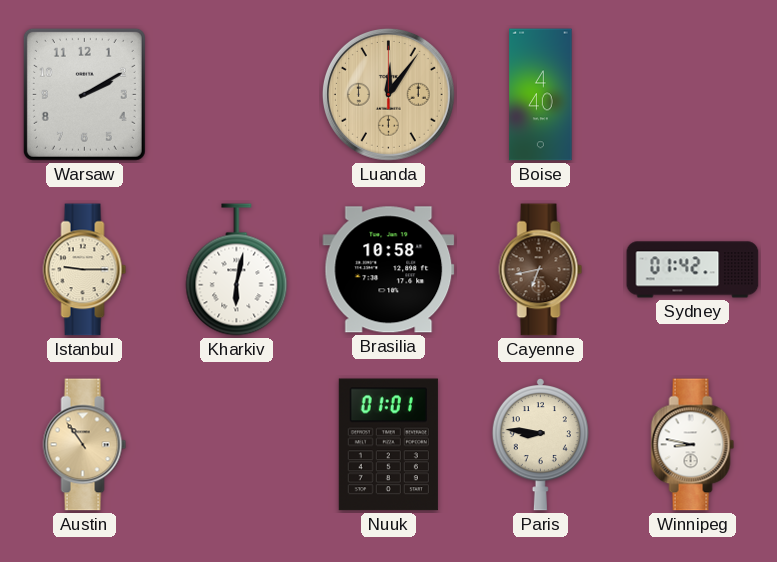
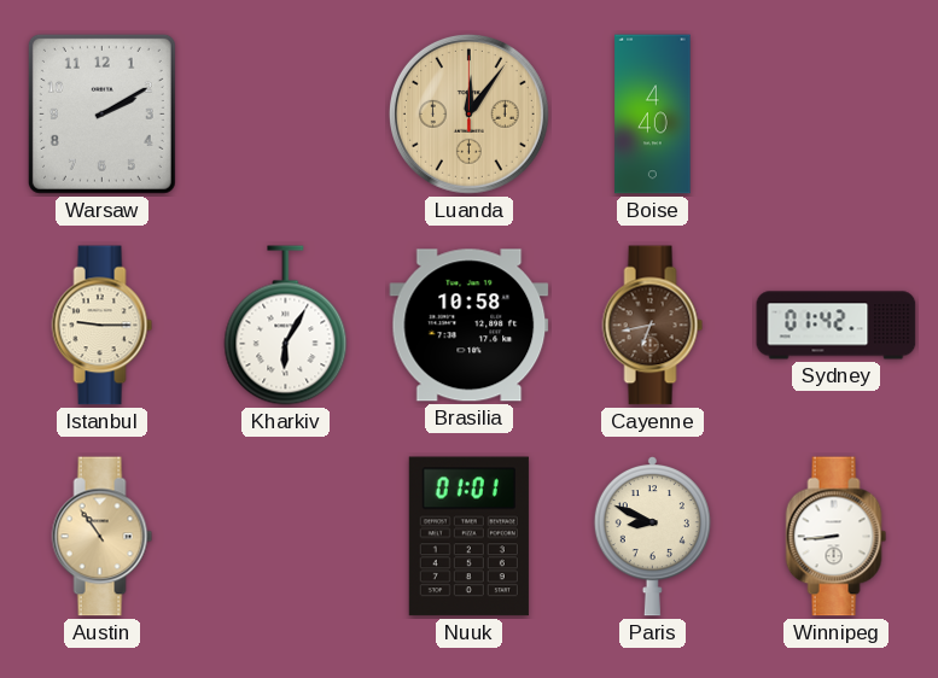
Kharkiv: 6:02 -> 6:05 (286, 326)
Paris: 8:46 -> 8:49 (652, 537)
Winnipeg: 8:47 -> 8:44 (837, 537)
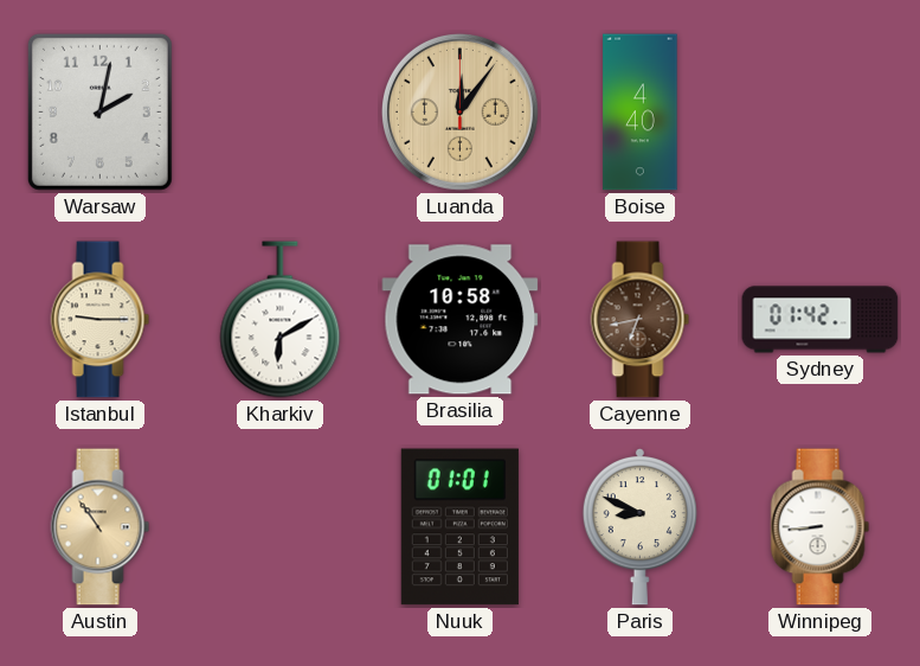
Warsaw: 2:10 -> 2:02 (99, 111)
Kharkiv: 6:05 -> 6:10 (281, 320)
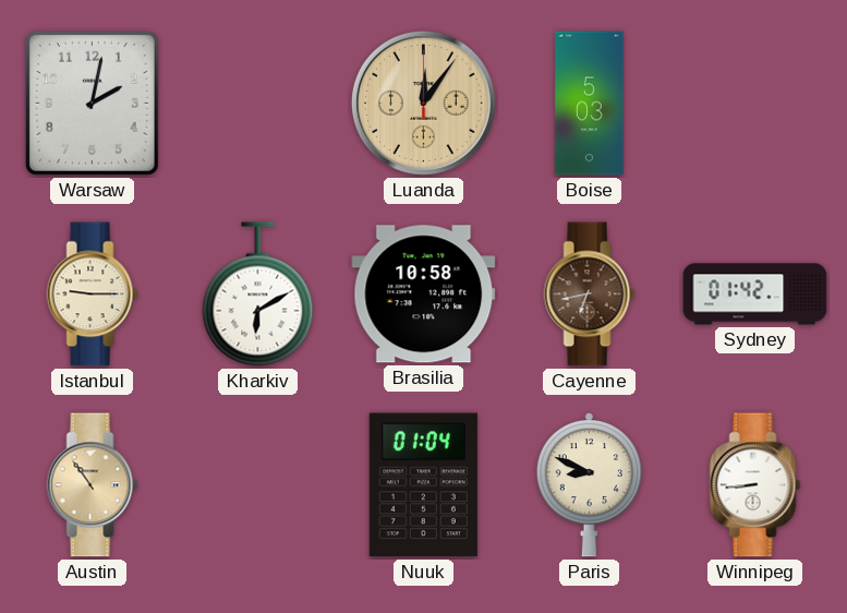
Boise: 4:40 -> 5:03 (590, 104)
Nuuk: 01:01 -> 01:04 (423, 485)
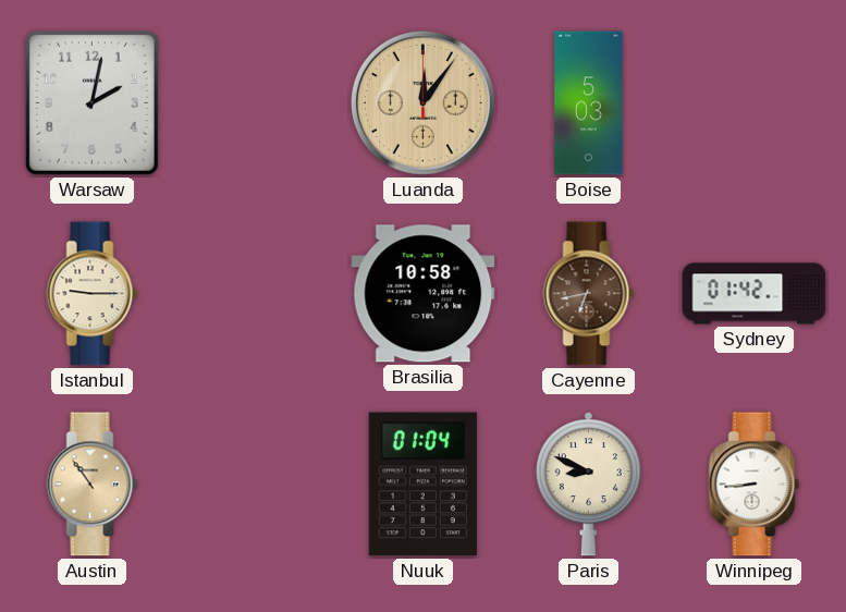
Kharkiv: 6:10 -> none (258, 295)
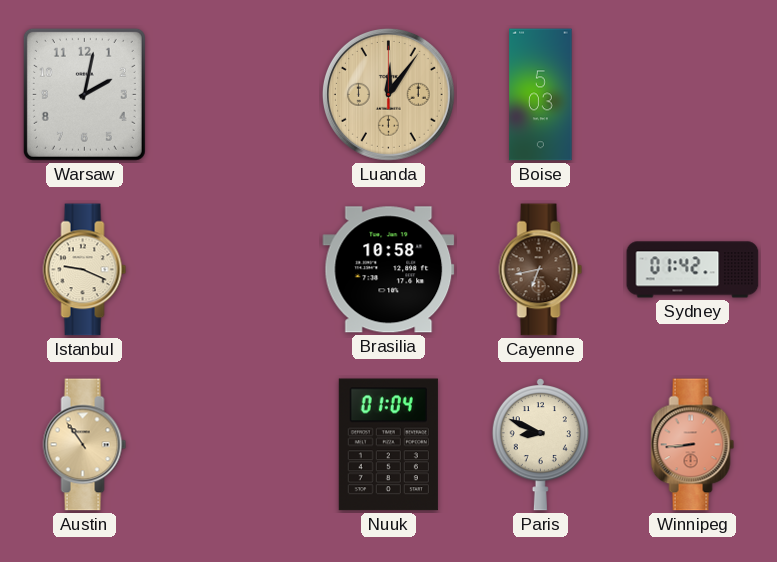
Istanbul: 9:15 -> 9:19 (85, 270)
Winnipeg dial: white -> salmon (693, 445)
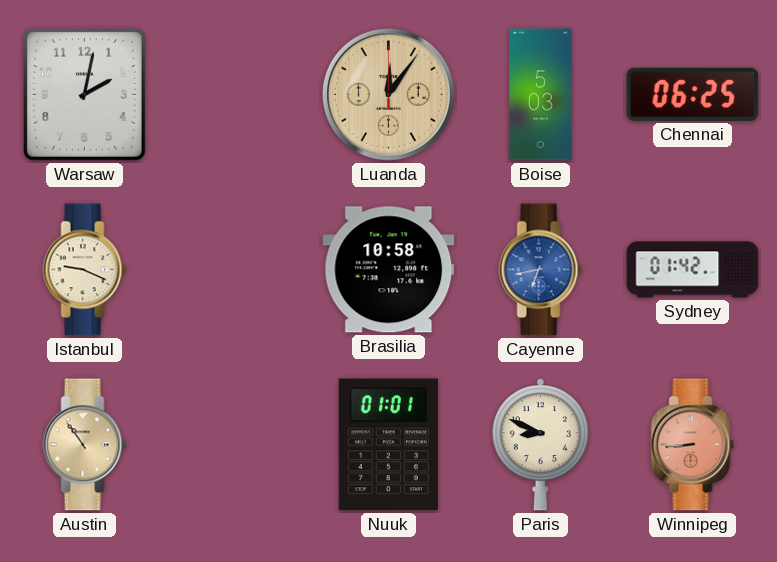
Chennai: none -> 06:25 (693, 94)
Cayenne dial: brown -> blue (541, 270)
Nuuk: 01:04 -> 01:01 (388, 445)
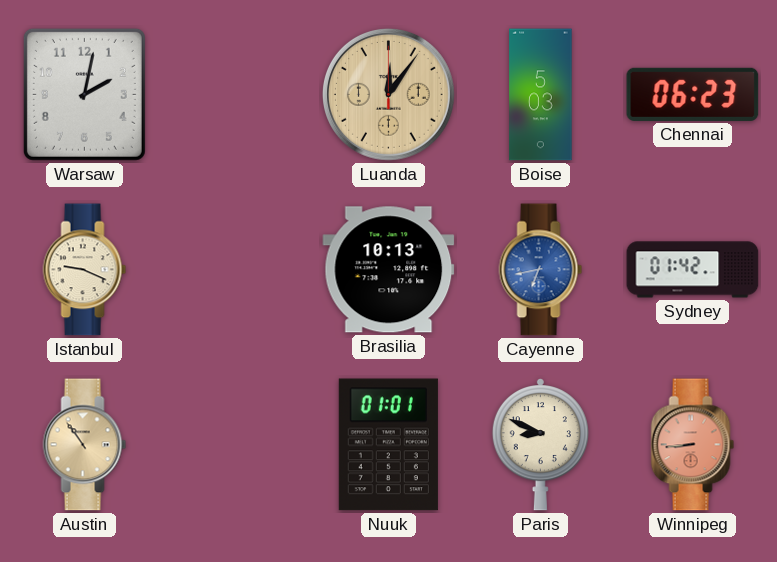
Chennai: 06:25 -> 06:23 (693, 94)
Brasilia: 10:58 -> 10:13 (389, 270)
